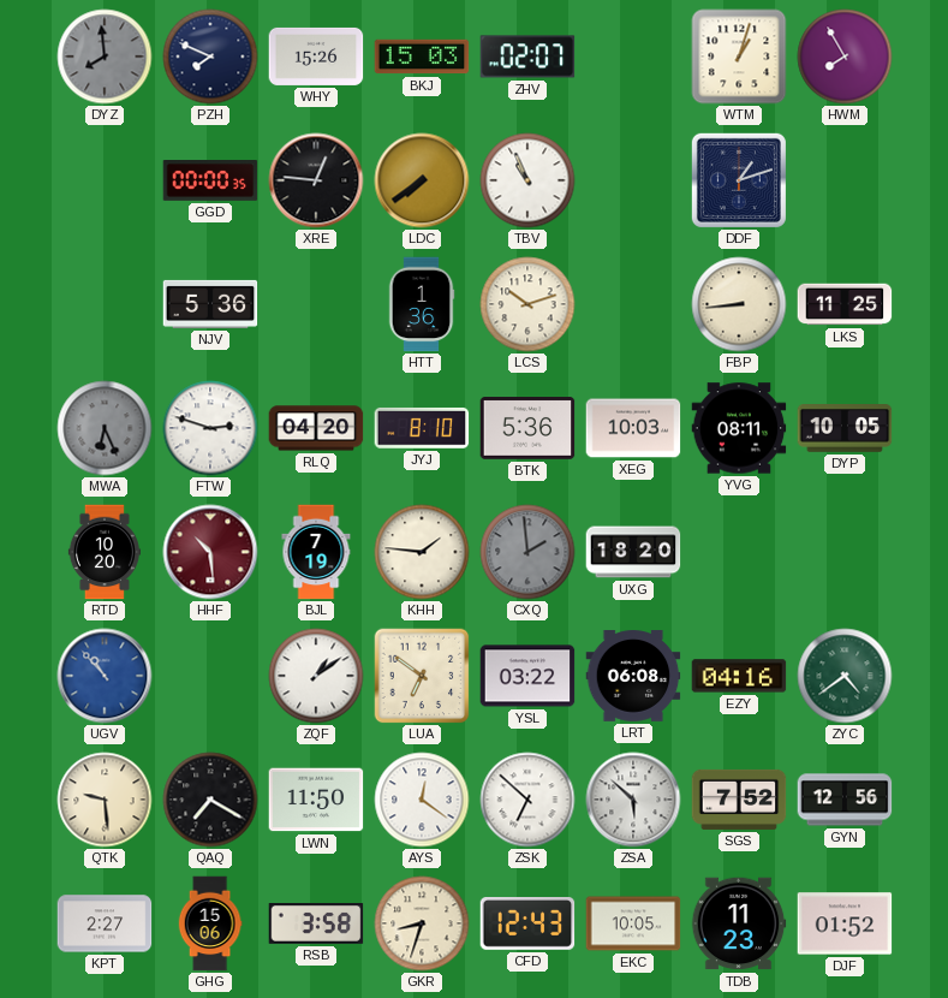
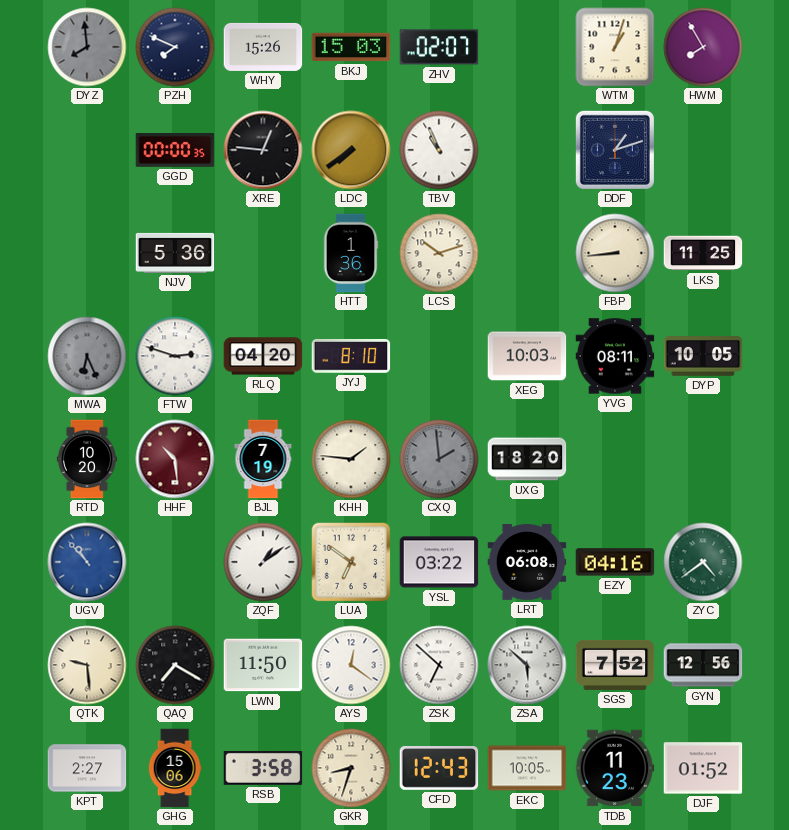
BTK: 5:36 -> none (527, 428)
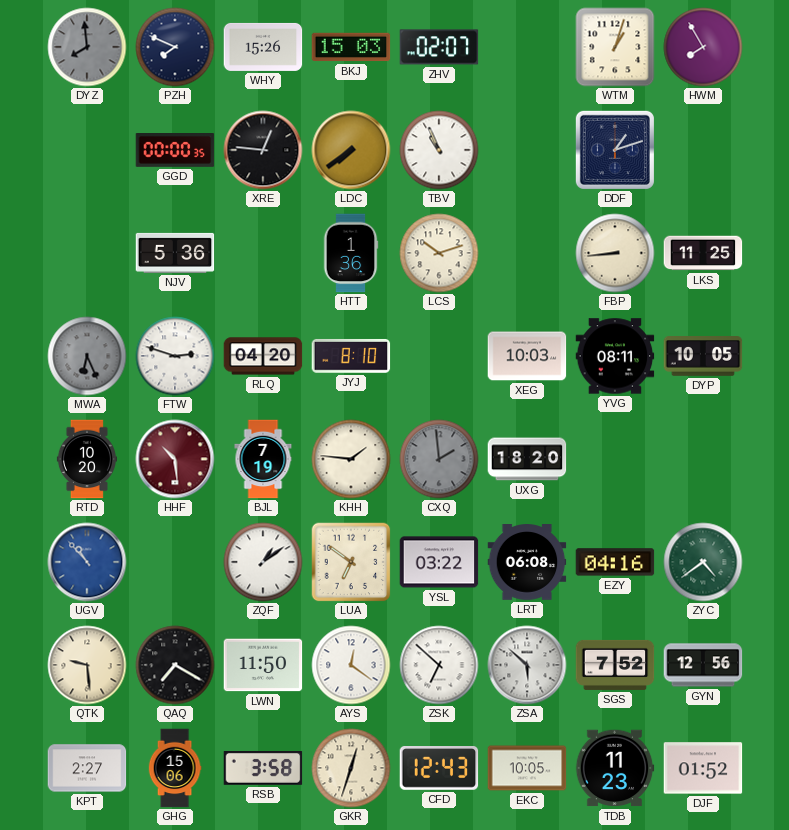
GKR: 8:33 -> 12:33 (351, 768)
